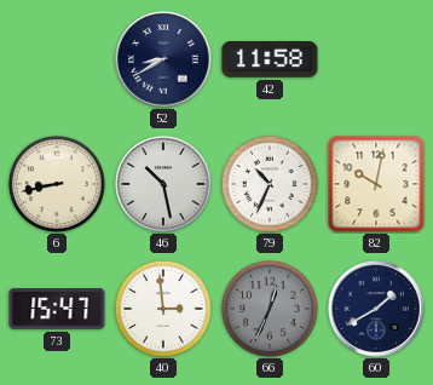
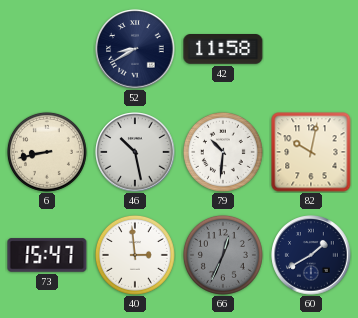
79: 10:34 -> 10:31 (223, 152)
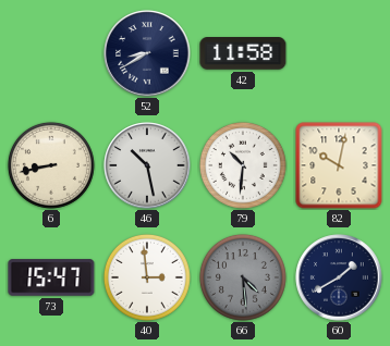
66: 12:34 -> 4:29 (243, 277)
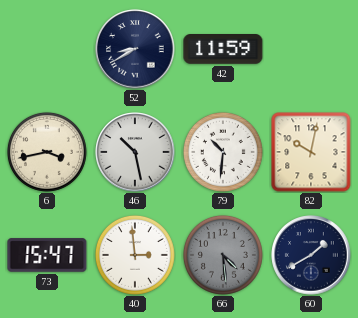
42: 11:58 -> 11:59 (223, 49)
6: 8:43 -> 3:43 (47, 152)
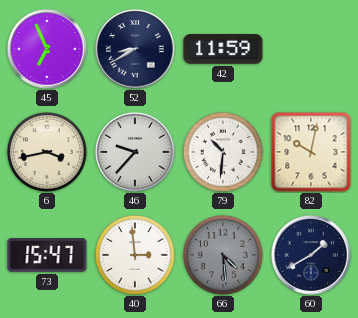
45: none -> 6:56 (47, 49)
46: 10:28 -> 9:37 (135, 152)
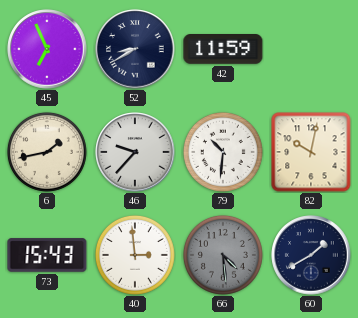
6: 3:43 -> 1:43 (47, 152)
73: 15:47 -> 15:43 (47, 255)
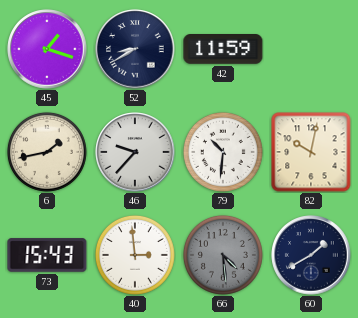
45: 6:56 -> 1:18 (47, 49)
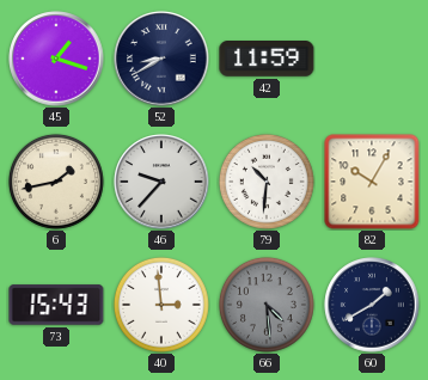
82: 10:02 -> 10:05 (372, 182)
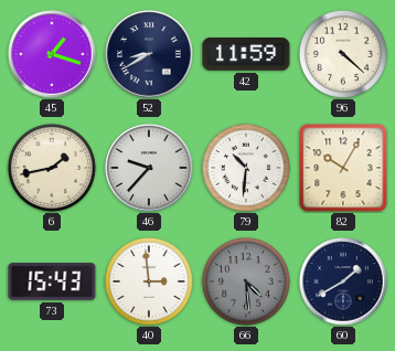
96: none -> 4:22 (343, 54)
